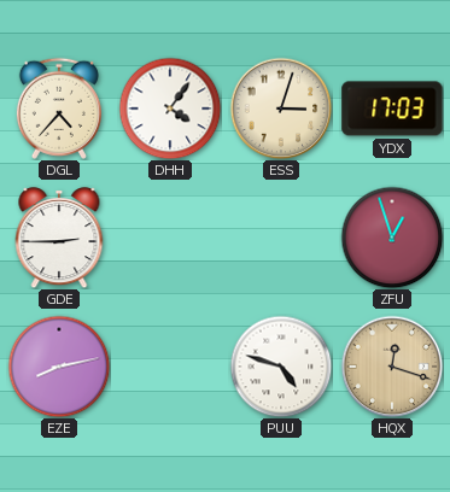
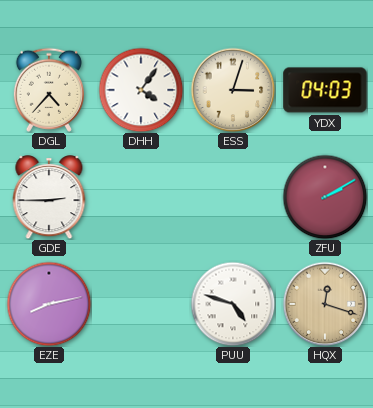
YDX: 17:03 -> 04:03 (325, 90)
ZFU: 12:57 -> 2:10 (325, 197)
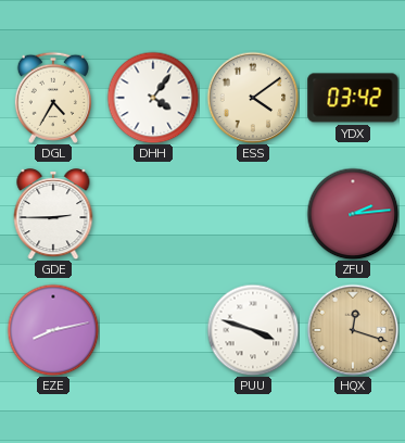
DGL: 4:37 -> 4:35 (53, 98)
ESS: 3:03 -> 4:09 (253, 98)
YDX: 04:03 -> 03:42 (353, 98)
ZFU: 2:10 -> 2:14 (353, 214)
PUU: 4:48 -> 3:48 (253, 330)
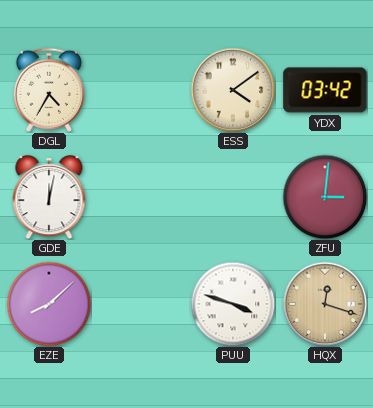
DHH: 4:06 -> none (153, 98)
GDE: 2:45 -> 12:02 (49, 197)
ZFU: 2:14 -> 3:01 (325, 197)
EZE: 8:13 -> 8:08 (49, 304)
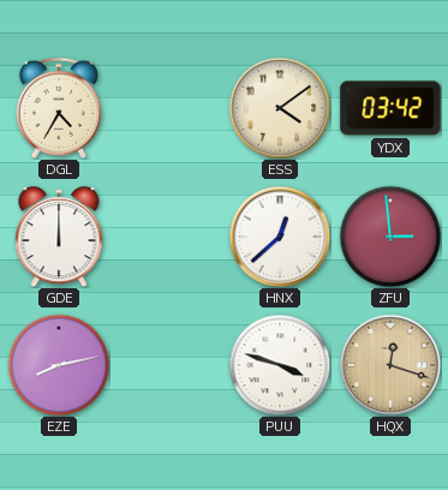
GDE: 12:02 -> 12:00 (59, 237)
HNX: none -> 12:38 (280, 237)
ZFU: 3:01 -> 2:59 (390, 237)
EZE: 8:08 -> 8:13 (59, 365)
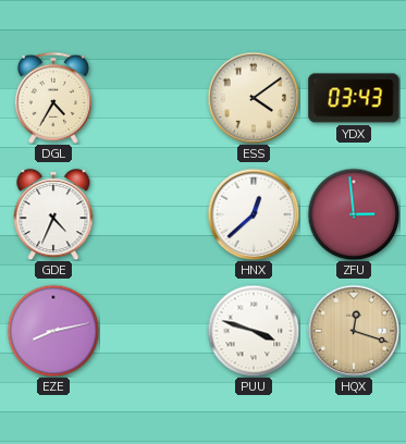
YDX: 03:42 -> 03:43 (354, 98)
GDE: 12:00 -> 4:34 (53, 214)
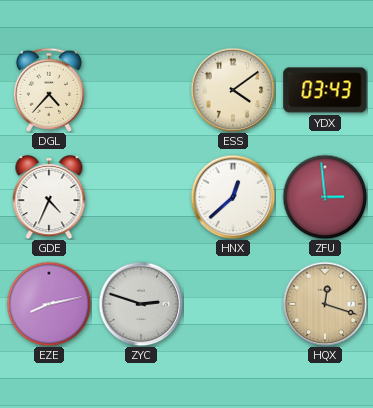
DGL: 4:35 -> 4:37 (49, 90)
ZYC: none -> 2:48 (141, 304)
PUU: 3:48 -> none (254, 331)
